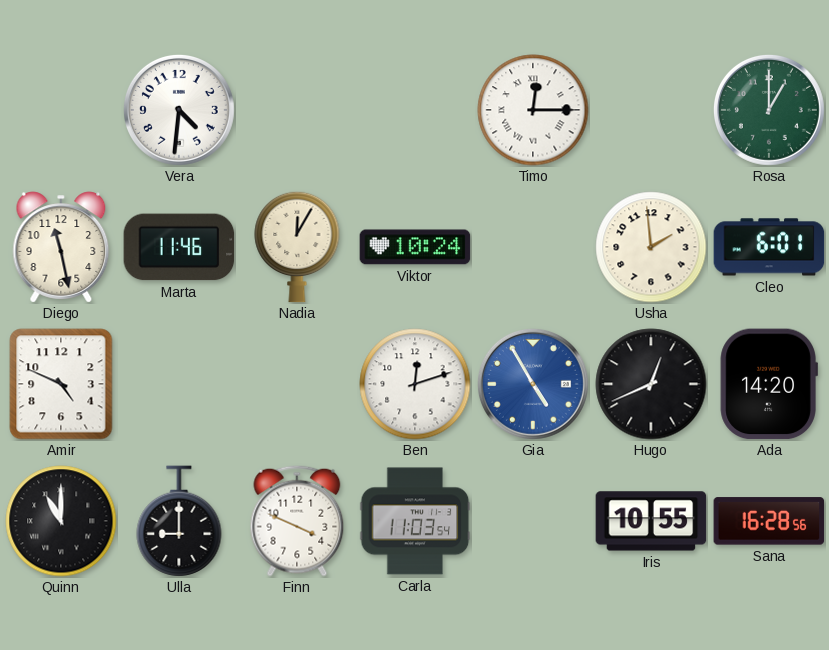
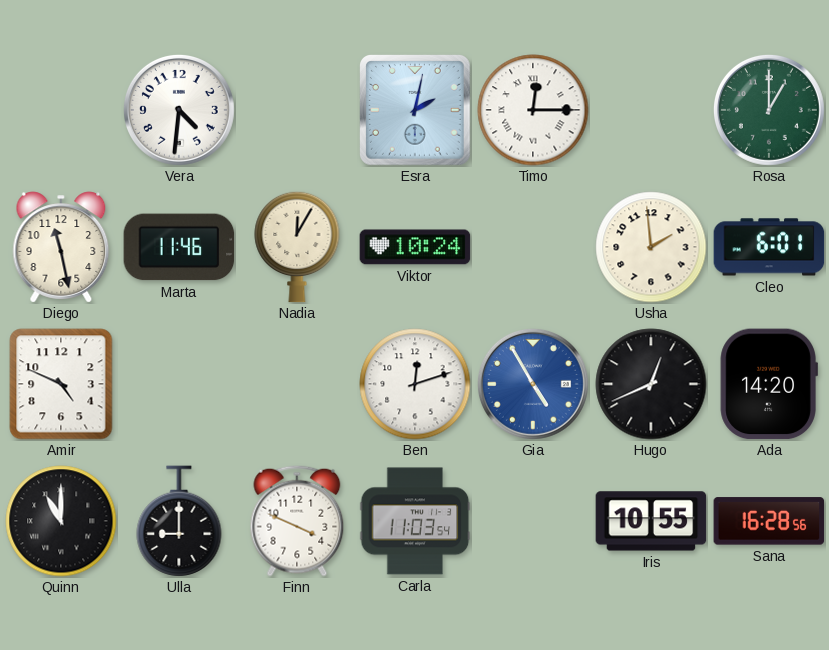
Esra: none -> 2:02 (416, 111)
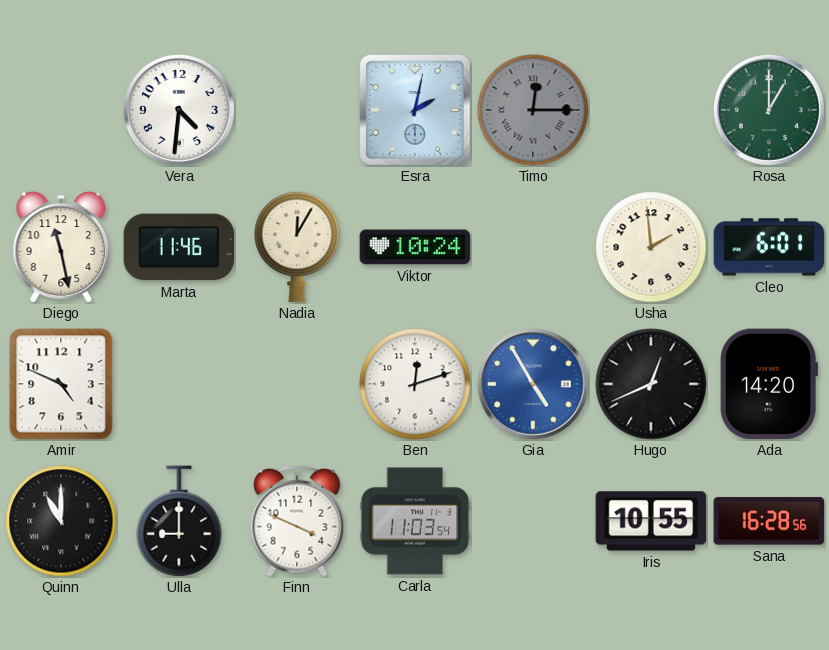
Timo dial: white -> grey (533, 110)
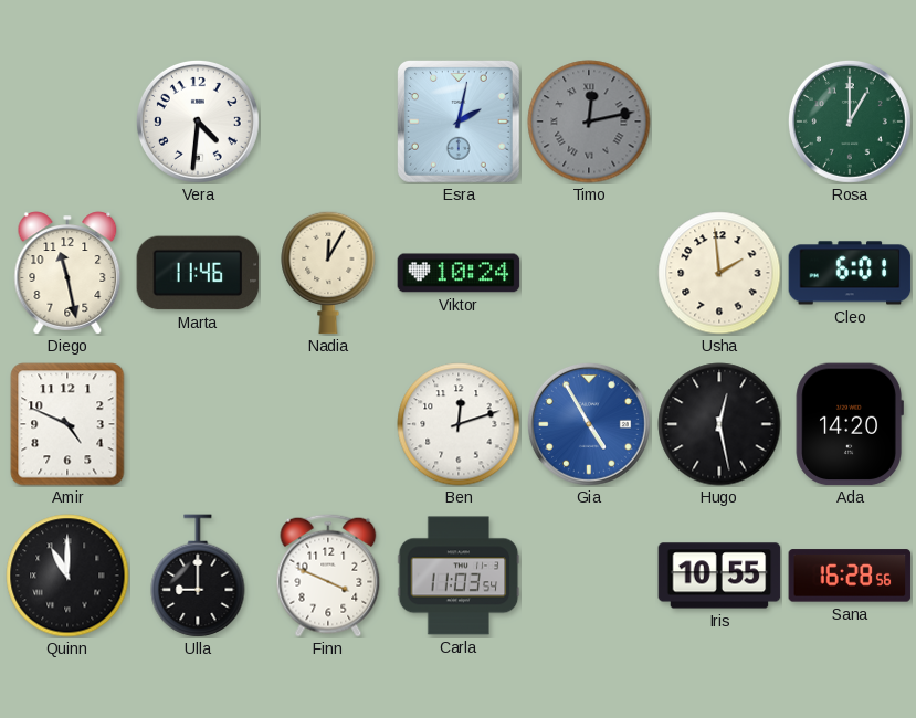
Timo: 12:15 -> 12:13 (589, 122)
Hugo: 12:41 -> 12:28 (719, 424)
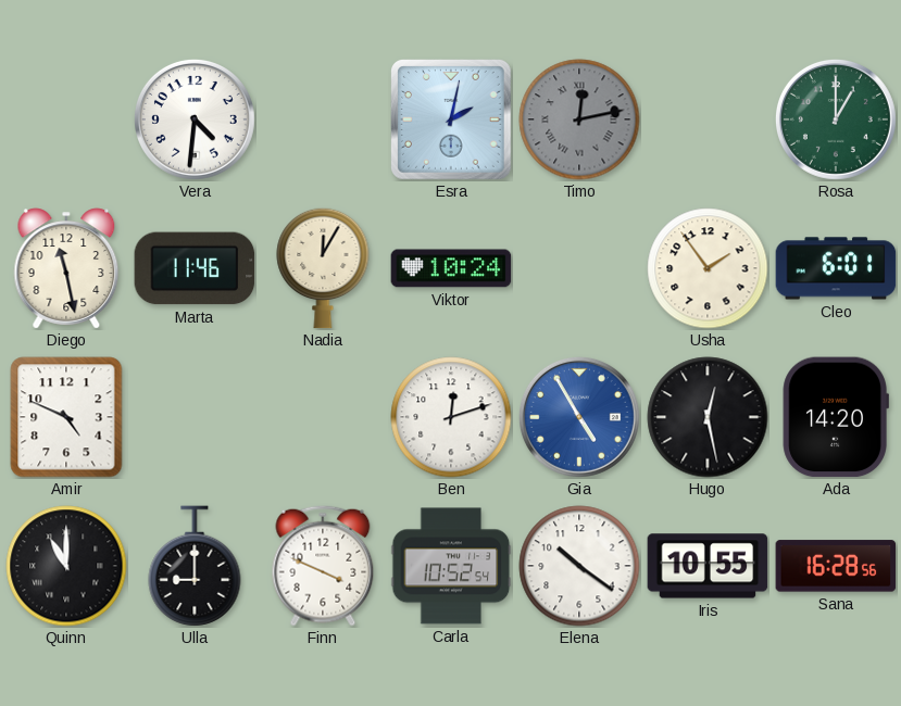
Usha: 1:59 -> 1:54 (708, 268)
Carla: 11:03 -> 10:52 (451, 566)
Elena: none -> 10:21 (579, 566)
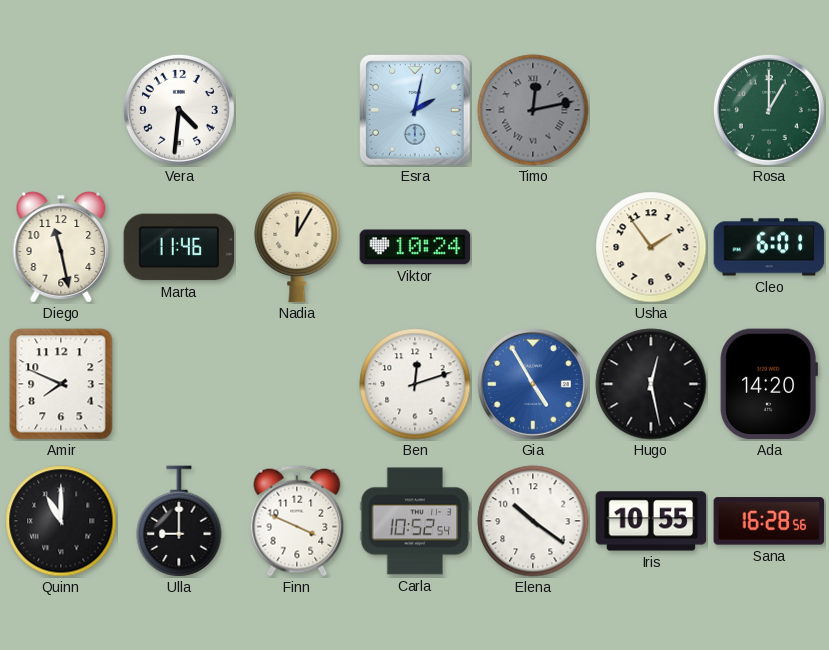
Amir: 4:49 -> 7:49 (61, 384)
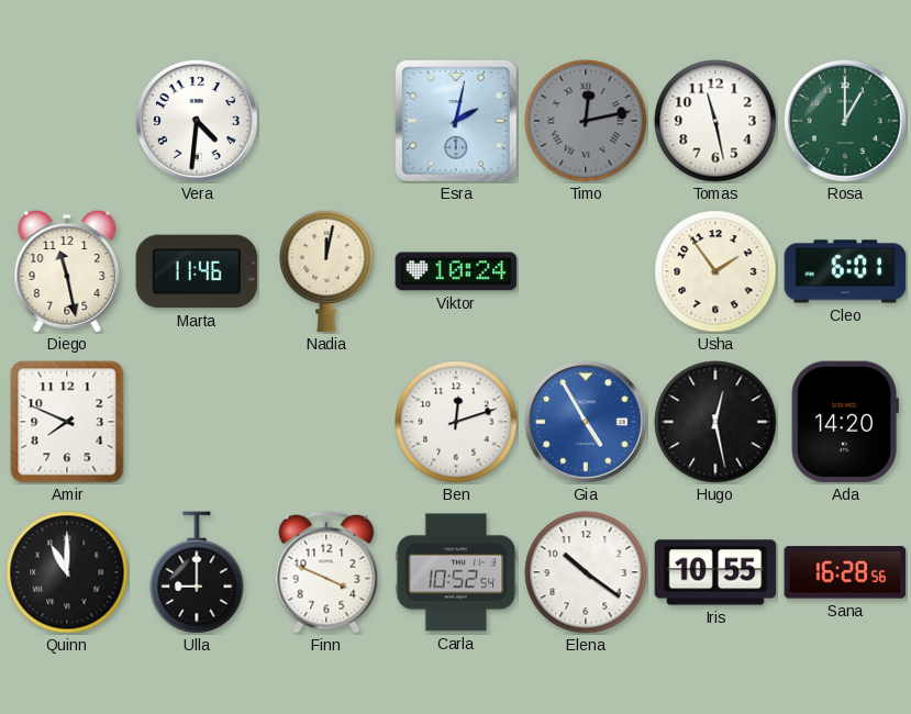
Tomas: none -> 11:28 (715, 121)
Nadia: 12:05 -> 12:02 (326, 271)
